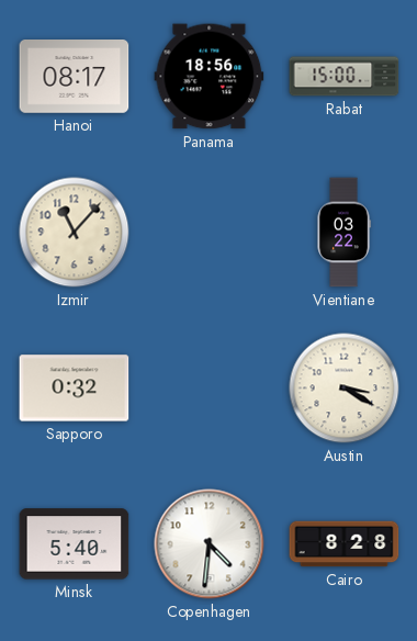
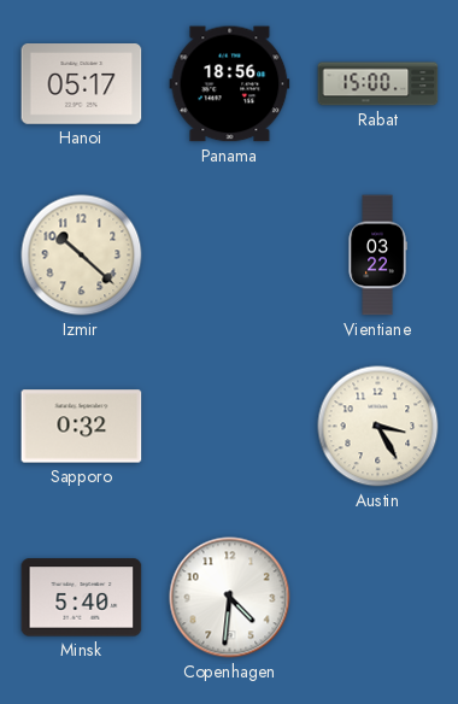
Hanoi: 08:17 -> 05:17 (82, 84)
Izmir: 11:07 -> 10:22 (82, 256)
Austin: 3:20 -> 3:25 (378, 427)
Cairo: 8:28 -> none (345, 544)
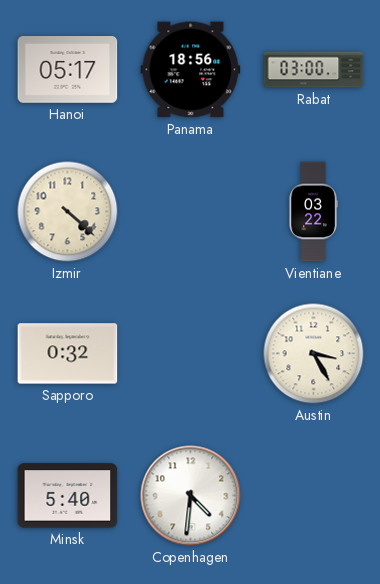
Rabat: 15:00 -> 03:00 (314, 70)
Izmir: 10:22 -> 4:22 (68, 212)
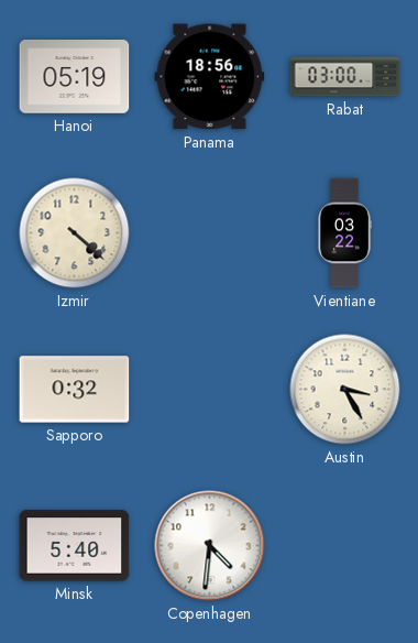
Hanoi: 05:17 -> 05:19 (75, 77)
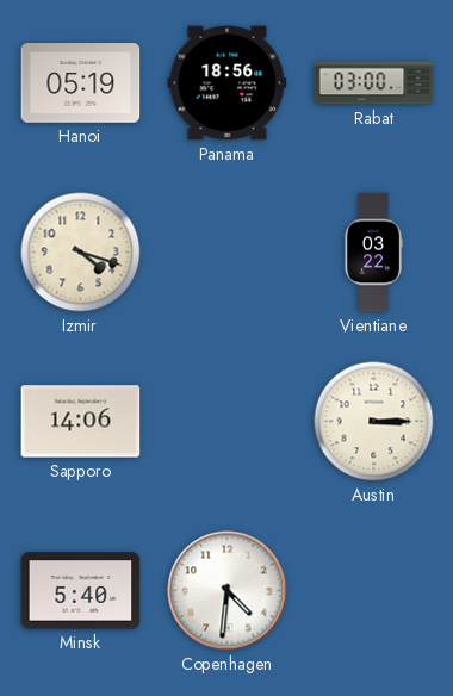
Izmir: 4:22 -> 4:18 (81, 253)
Sapporo: 0:32 -> 14:06 (81, 422)
Austin: 3:25 -> 3:15 (374, 422)
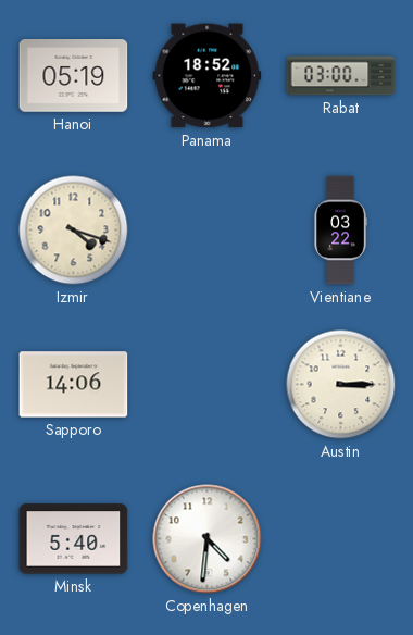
Panama: 18:56 -> 18:52 (208, 76)
